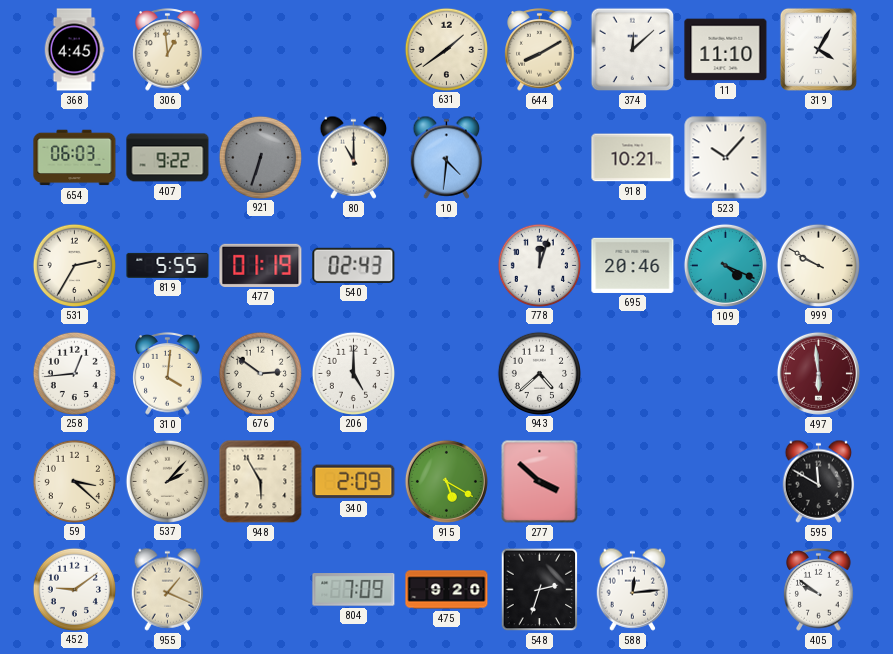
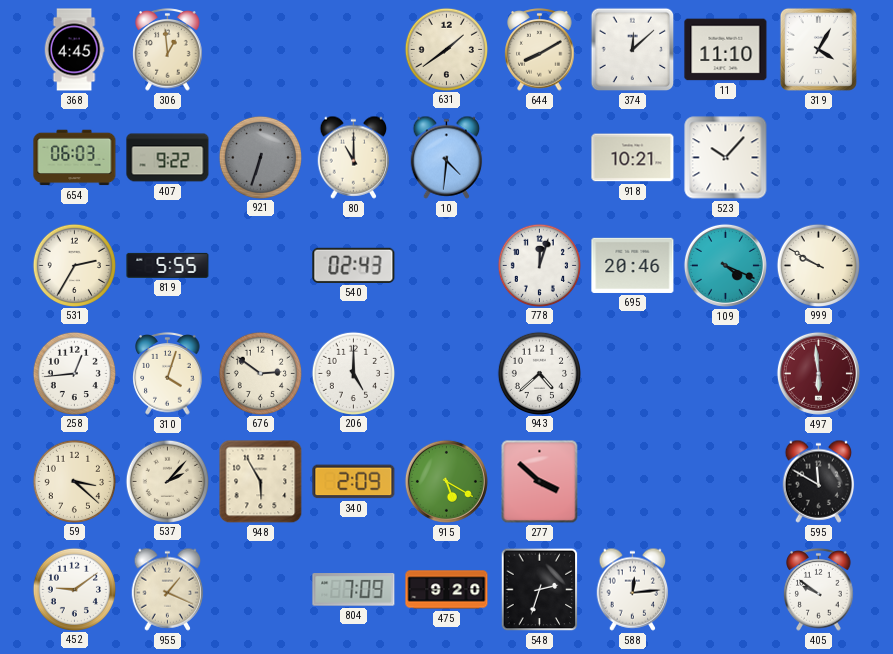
477: 01:19 -> none (261, 265)
310: 4:01 -> 4:03 (168, 374)
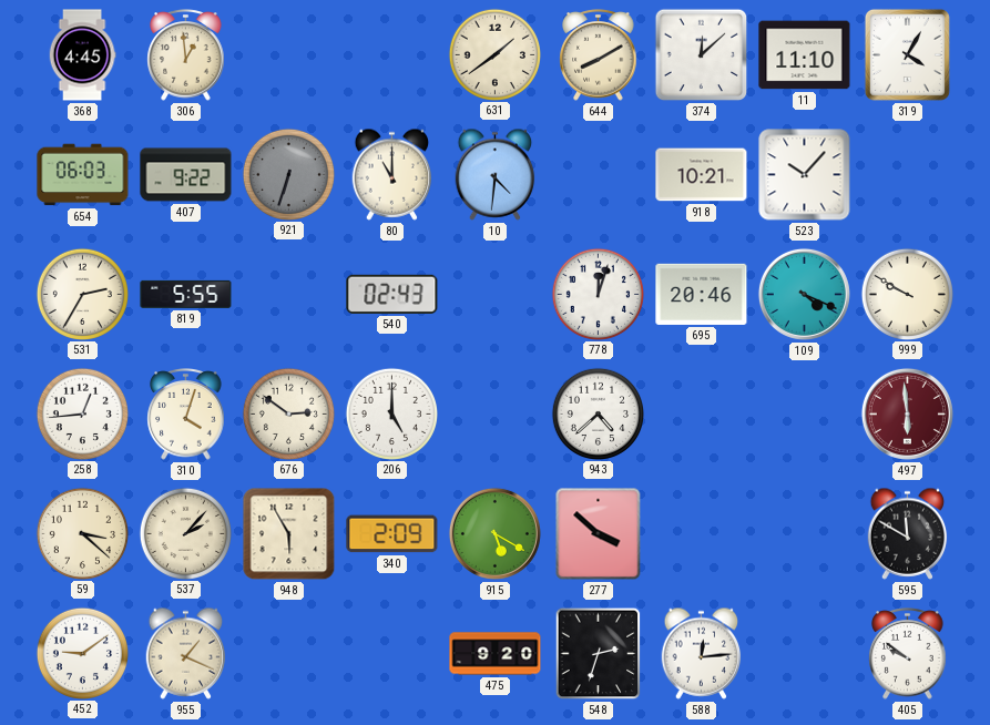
804: 7:09 -> none (354, 590)
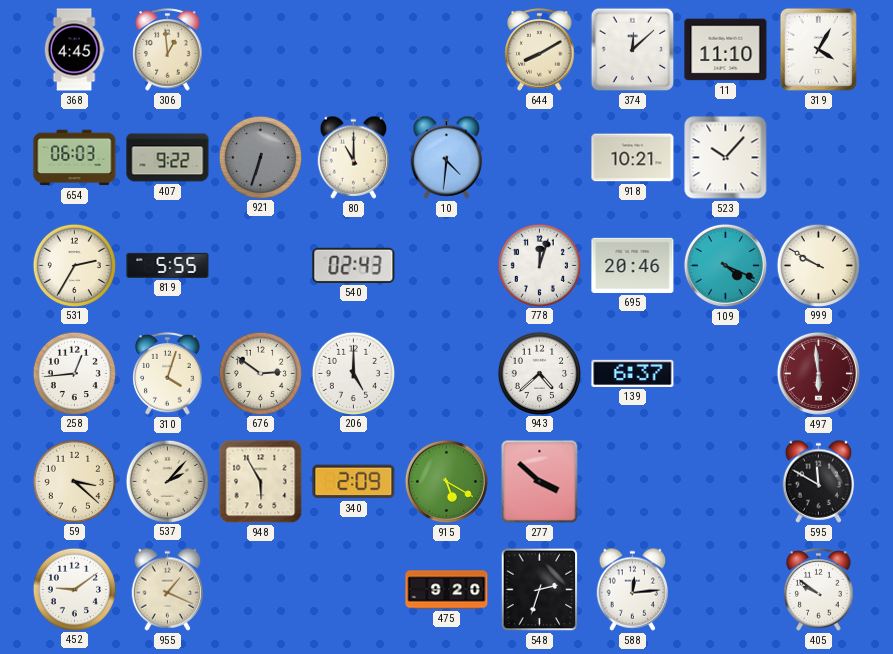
631: 1:39 -> none (494, 54)
139: none -> 6:37 (633, 373)
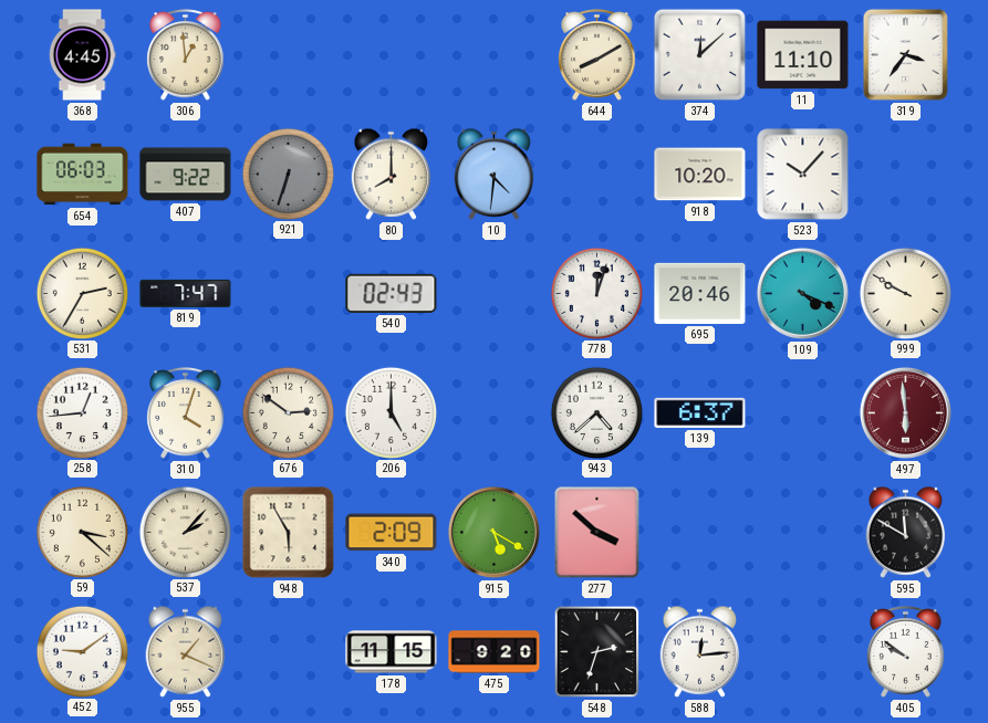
319: 4:05 -> 3:36 (905, 54)
80: 11:00 -> 8:00 (392, 174)
918: 10:21 -> 10:20 (700, 175)
819: 5:55 -> 7:47 (186, 293)
178: none -> 11:15 (392, 652)
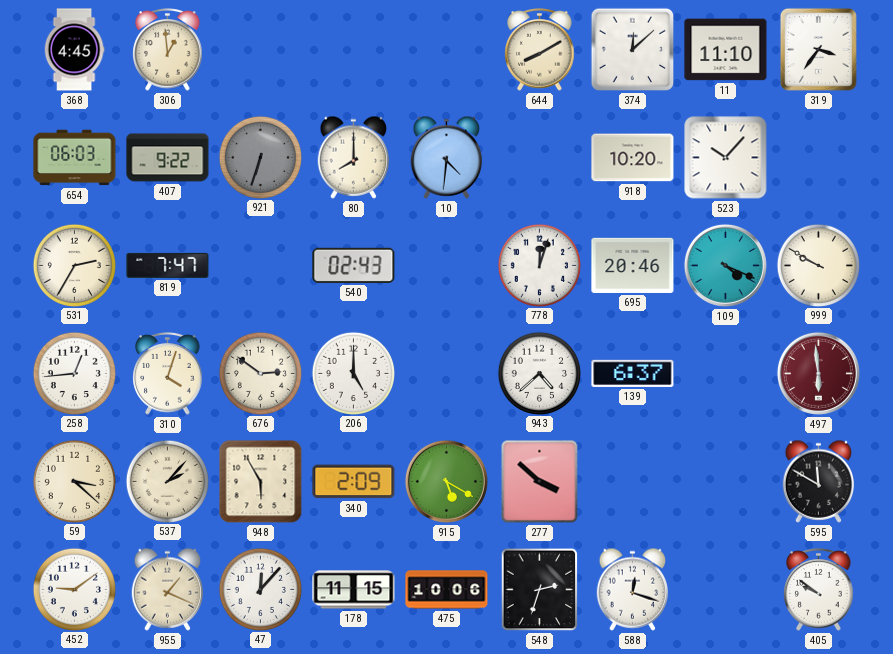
47: none -> 12:07 (260, 589)
475: 9:20 -> 10:06 (447, 590)
588: 12:14 -> 12:18 (633, 589)
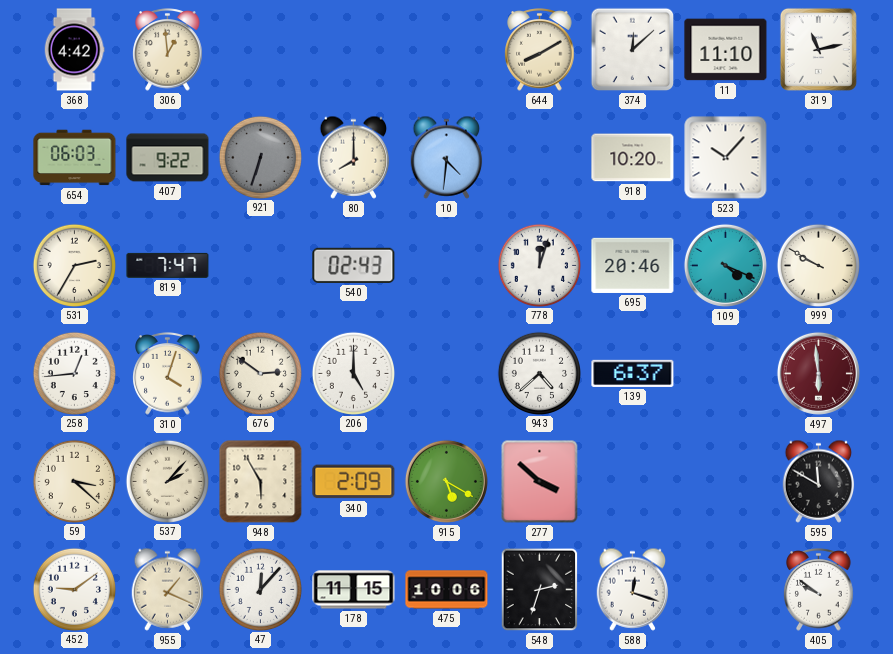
368: 4:45 -> 4:42 (74, 50)
319: 3:36 -> 11:13 (818, 49)
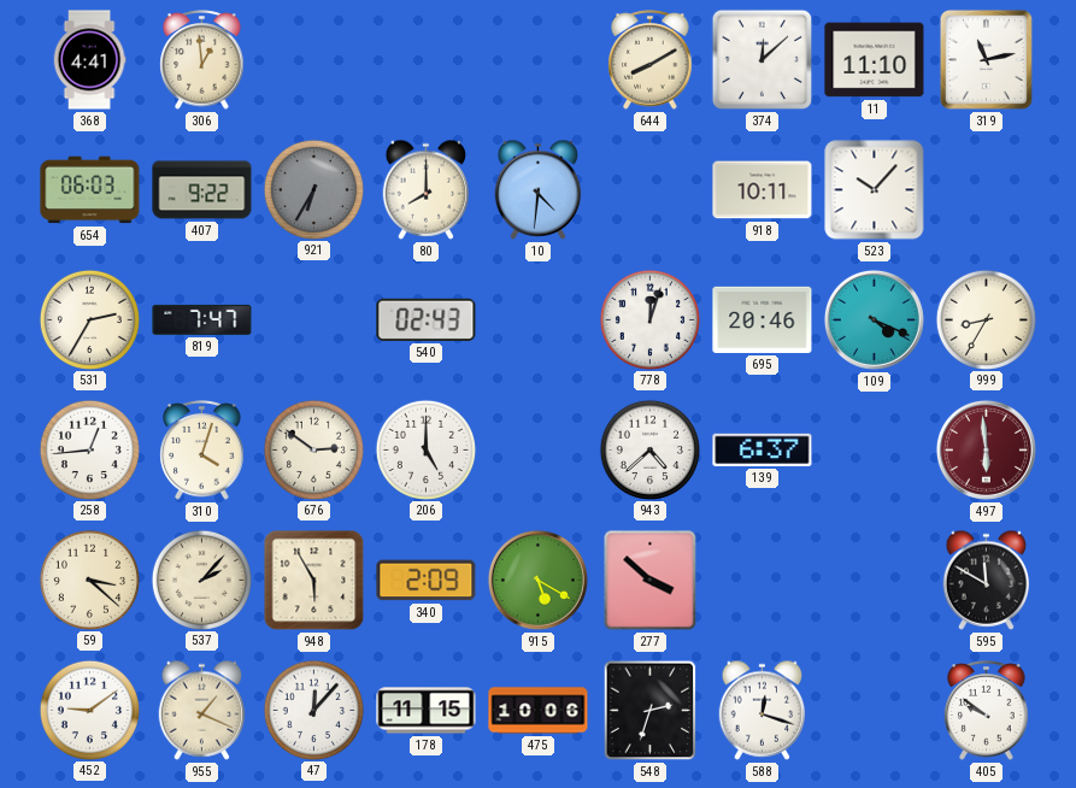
368: 4:42 -> 4:41 (89, 60)
921: 6:33 -> 6:35 (313, 189)
918: 10:20 -> 10:11 (763, 190)
999: 9:50 -> 8:35 (986, 319)
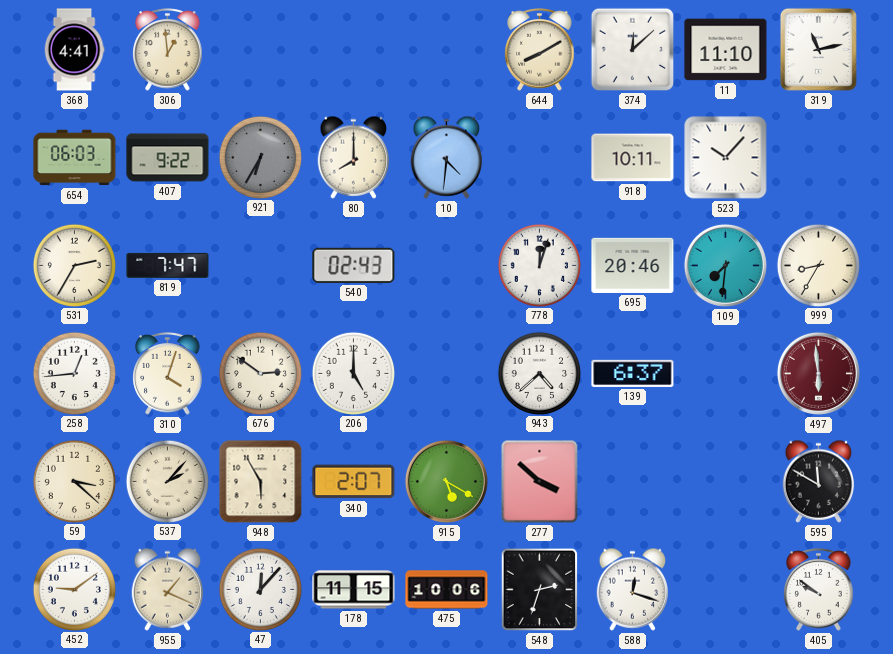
109: 4:19 -> 7:31 (725, 265)
340: 2:09 -> 2:07 (354, 482)
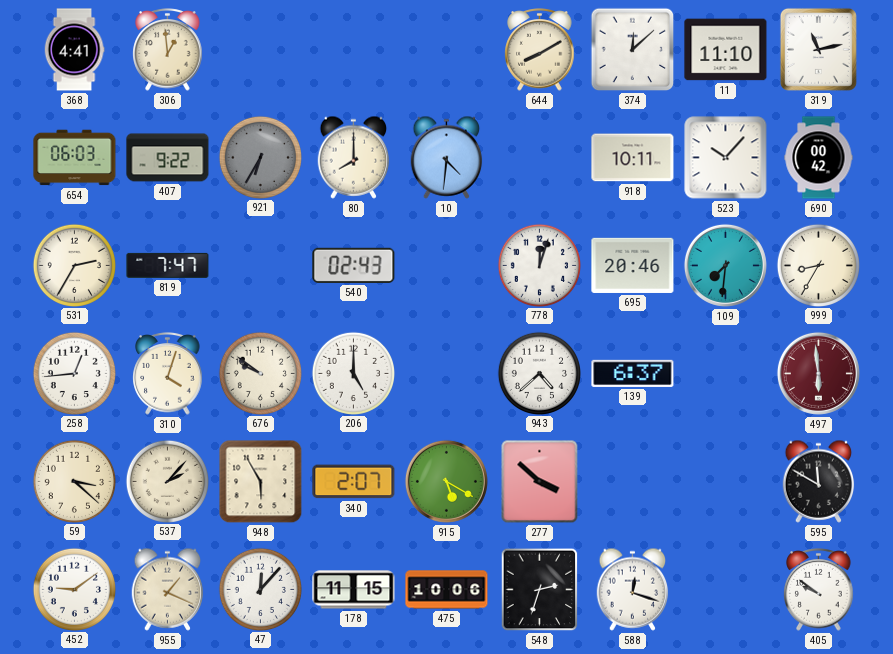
690: none -> 00:42 (819, 158)
676: 2:51 -> 9:51 (260, 373)
